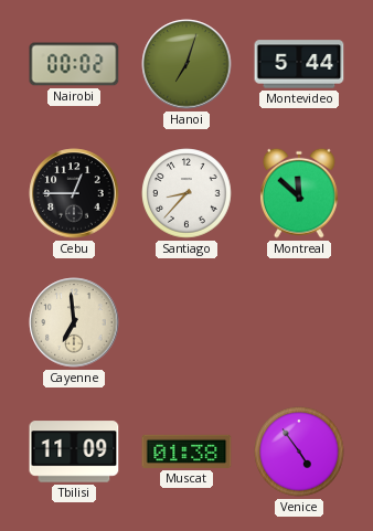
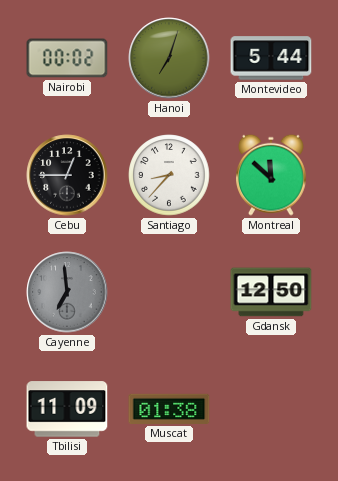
Cayenne dial: cream -> grey (67, 292)
Gdansk: none -> 12:50 (271, 292)
Venice: 4:54 -> none (299, 452)
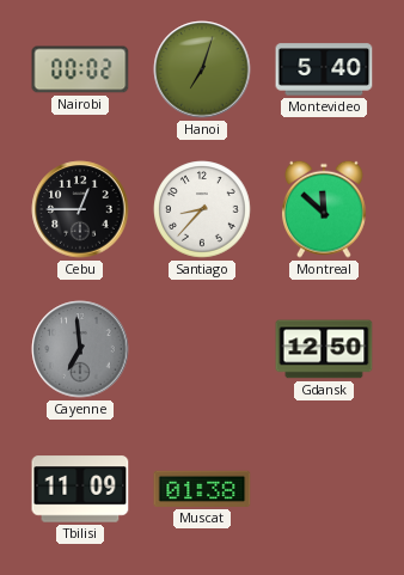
Montevideo: 5:44 -> 5:40 (324, 69)
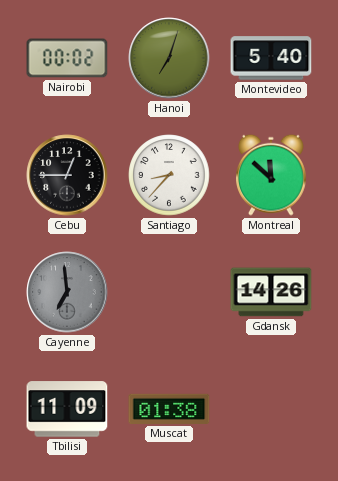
Gdansk: 12:50 -> 14:26 (271, 292)
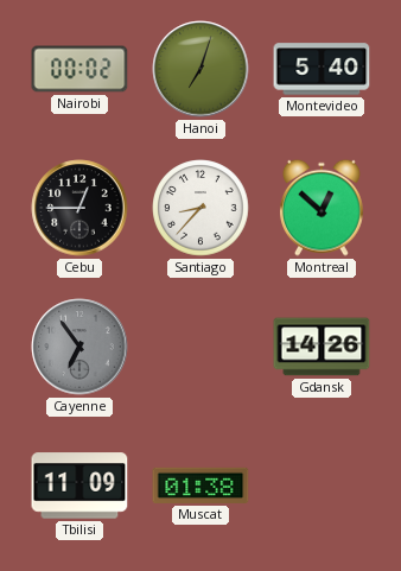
Montreal: 11:52 -> 12:52 (323, 208)
Cayenne: 6:59 -> 6:54 (79, 347)
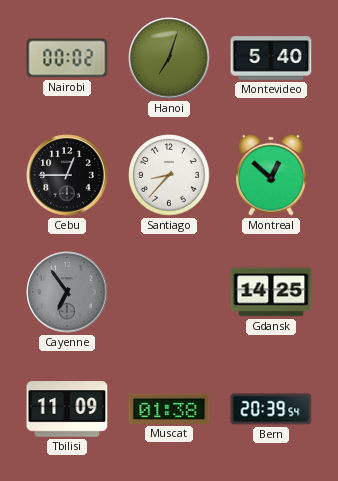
Gdansk: 14:26 -> 14:25 (271, 292)
Bern: none -> 20:39 (271, 409)
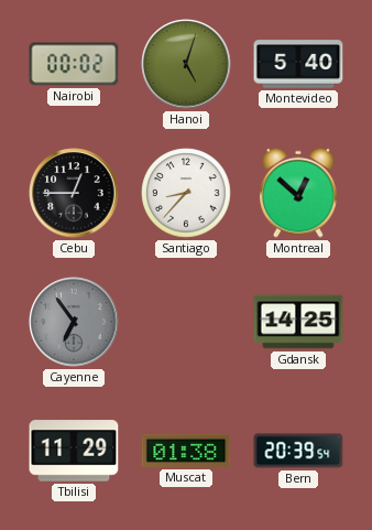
Hanoi: 7:03 -> 5:03 (186, 64)
Tbilisi: 11:09 -> 11:29 (74, 451)
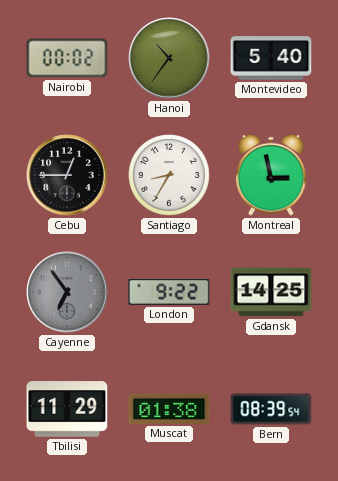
Hanoi: 5:03 -> 10:36 (169, 58)
Santiago: 8:37 -> 8:35 (169, 175)
Montreal: 12:52 -> 2:58 (272, 175)
London: none -> 9:22 (169, 293)
Bern: 20:39 -> 08:39 (271, 409)
